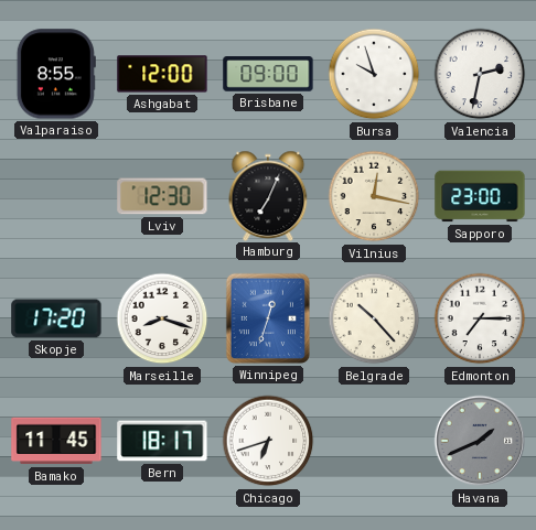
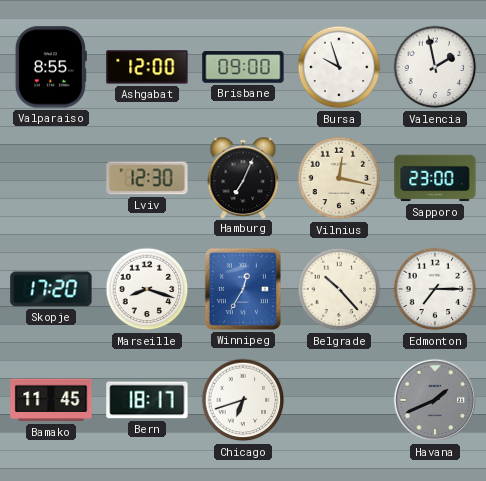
Valencia: 2:32 -> 1:58 (435, 67)
Winnipeg: 12:33 -> 12:35 (243, 289)
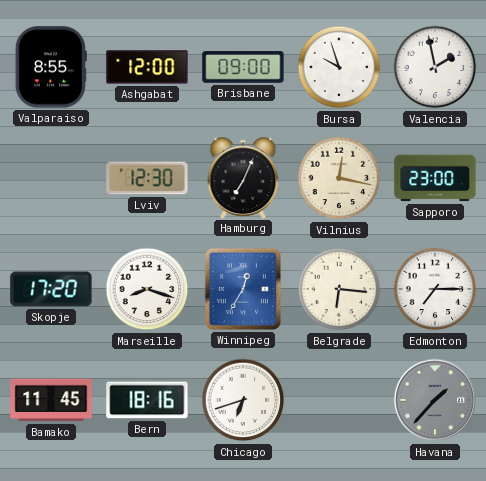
Belgrade: 10:23 -> 6:16 (339, 289)
Bern: 18:17 -> 18:16 (147, 400)
Havana: 1:41 -> 1:37 (435, 400)
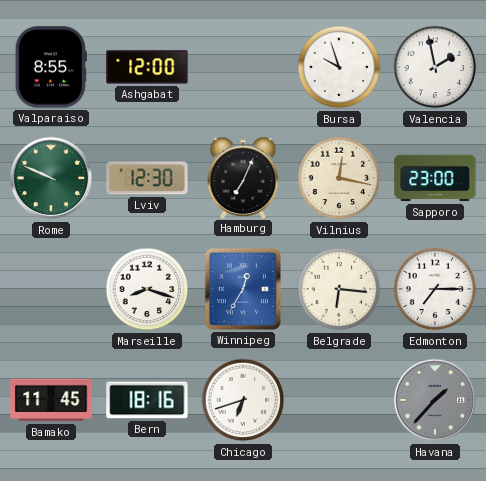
Brisbane: 09:00 -> none (243, 67)
Rome: none -> 9:49 (51, 178)
Skopje: 17:20 -> none (51, 289)
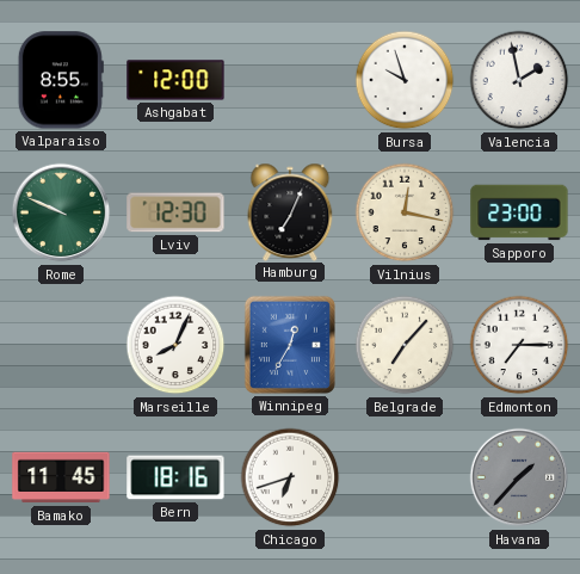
Marseille: 8:18 -> 8:04 (175, 345)
Belgrade: 6:16 -> 7:07 (405, 345)
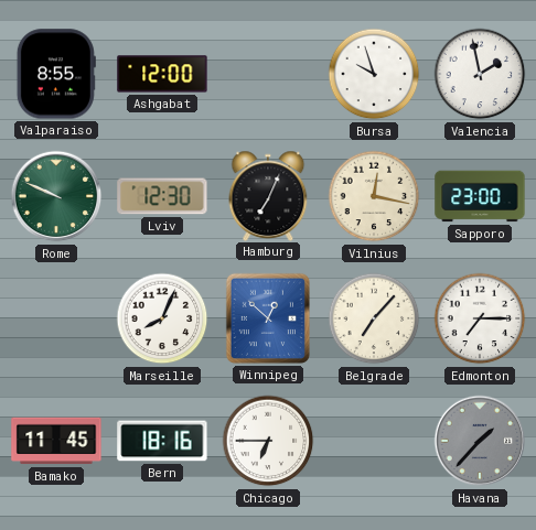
Winnipeg: 12:35 -> 12:52 (268, 318)
Chicago: 6:42 -> 6:45 (268, 441)
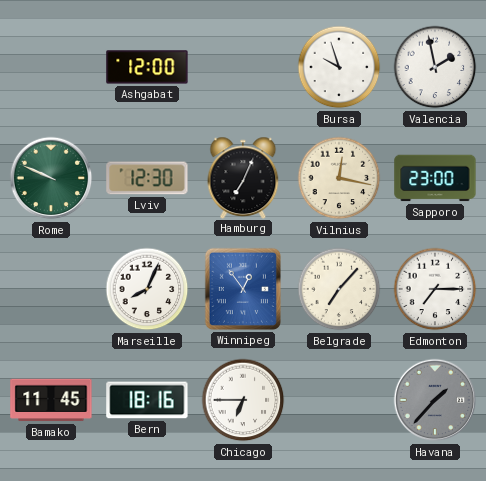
Valparaiso: 8:55 -> none (56, 74)
Winnipeg: 12:52 -> 12:54 (243, 289)
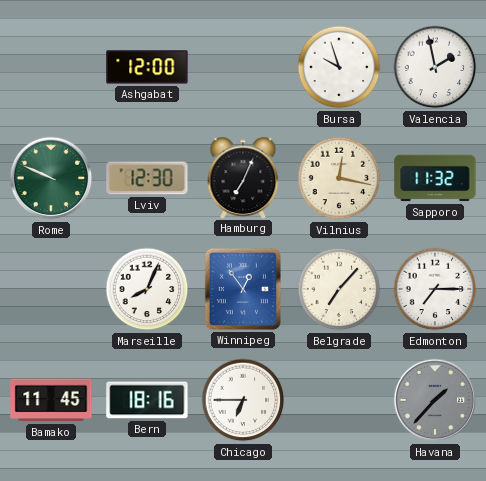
Sapporo: 23:00 -> 11:32 (435, 178)
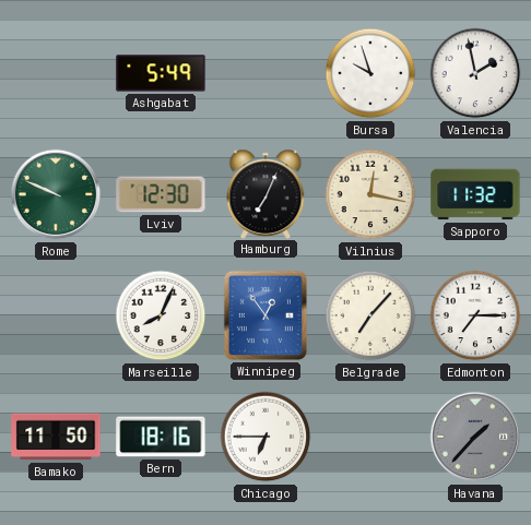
Ashgabat: 12:00 -> 5:49 (161, 73)
Bamako: 11:45 -> 11:50 (56, 437)
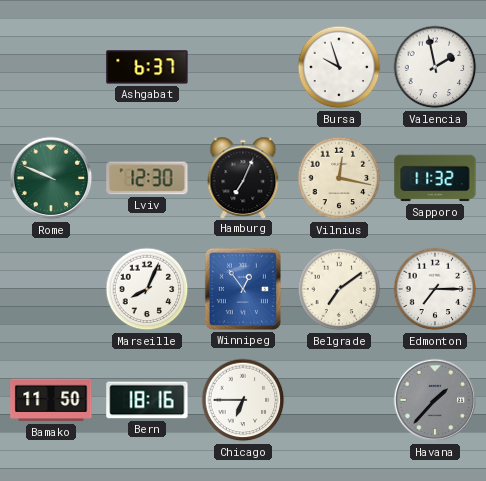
Ashgabat: 5:49 -> 6:37 (147, 67)
Belgrade: 7:07 -> 7:09 (339, 289)
